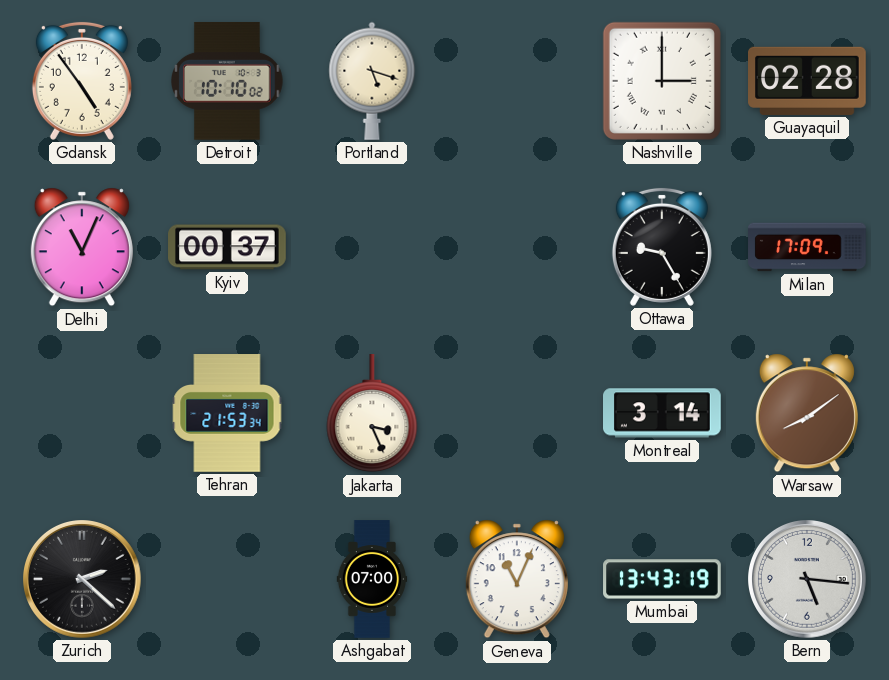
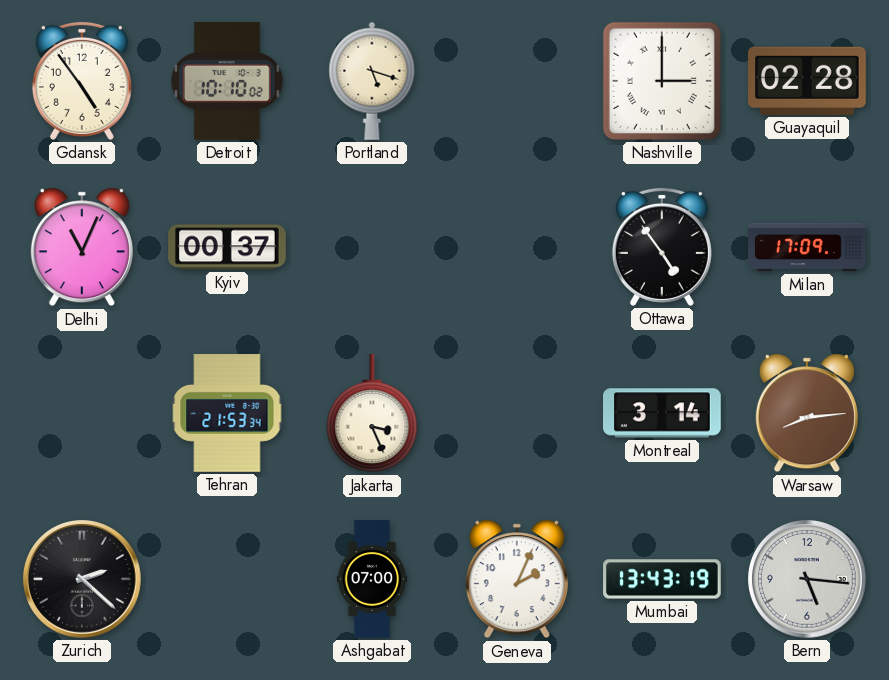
Ottawa: 9:25 -> 4:54 (662, 247)
Warsaw: 8:09 -> 8:14 (807, 413)
Geneva: 11:04 -> 2:04 (517, 579)
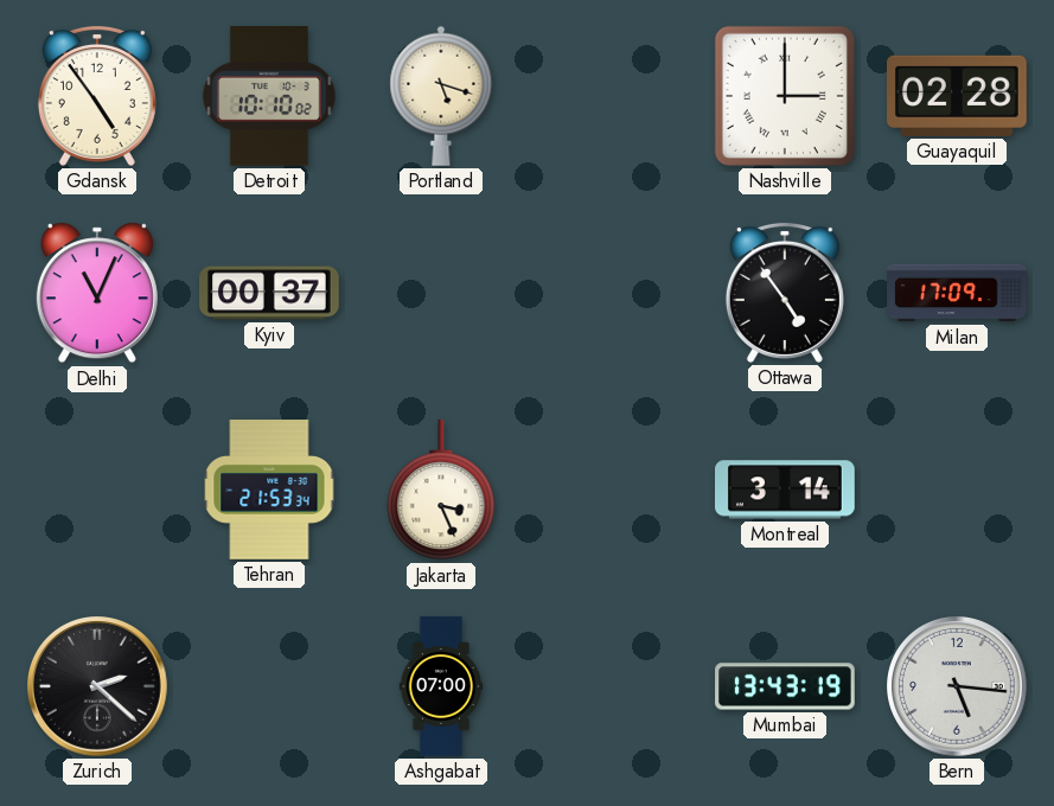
Warsaw: 8:14 -> none (807, 413)
Geneva: 2:04 -> none (517, 579)
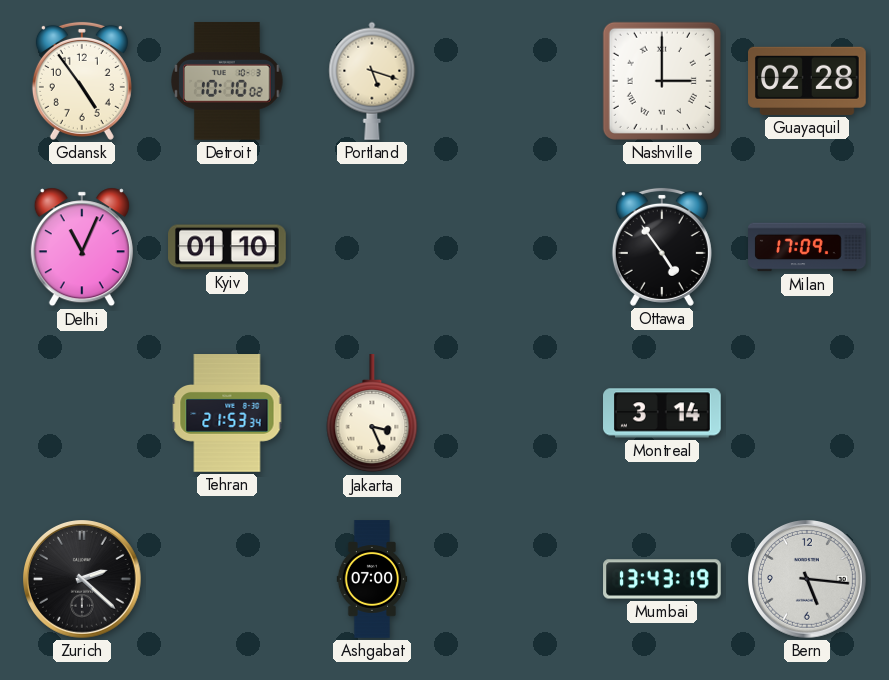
Kyiv: 00:37 -> 01:10 (227, 247)
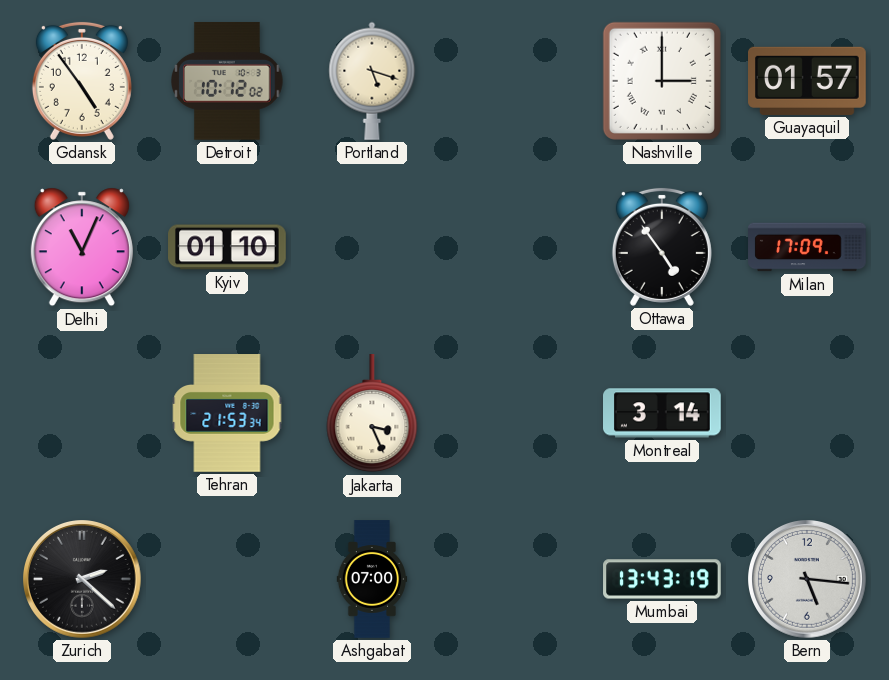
Detroit: 10:10 -> 10:12 (228, 81)
Guayaquil: 02:28 -> 01:57 (808, 81)
